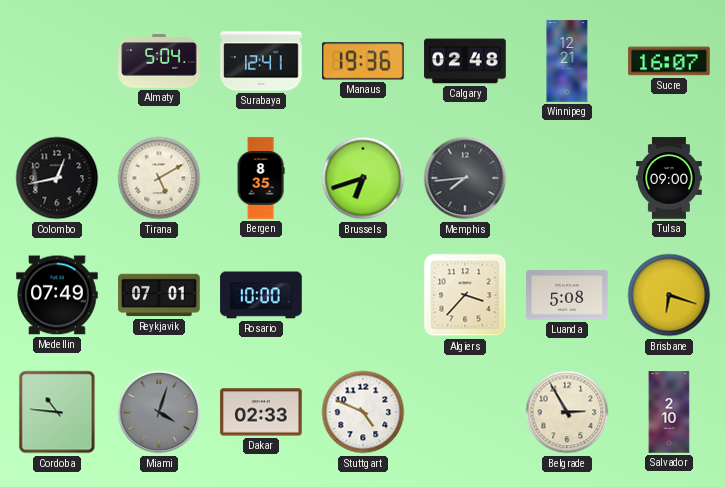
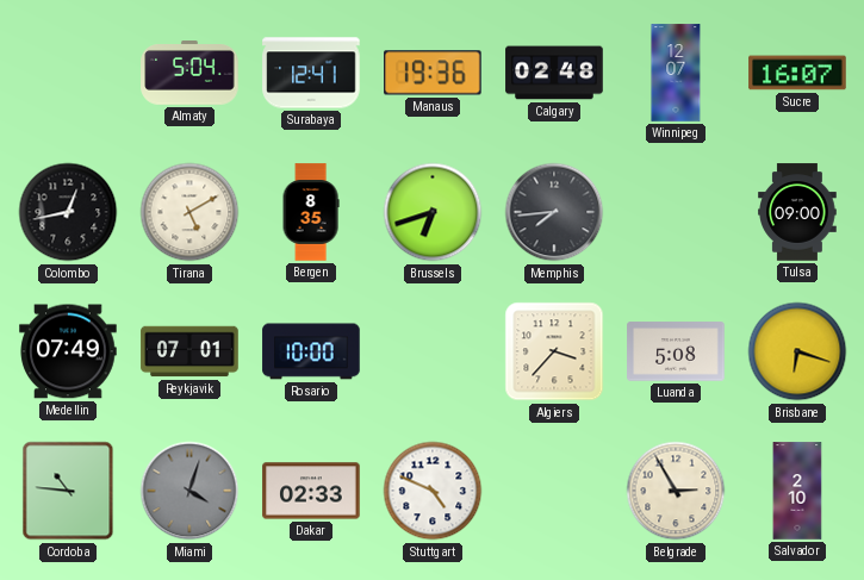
Winnipeg: 12:21 -> 12:07 (676, 73)
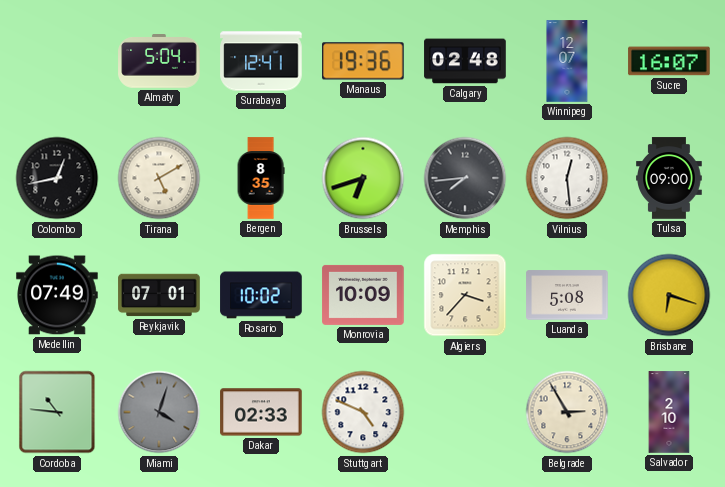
Vilnius: none -> 12:29 (567, 178)
Rosario: 10:00 -> 10:02 (261, 295)
Monrovia: none -> 10:09 (363, 295)
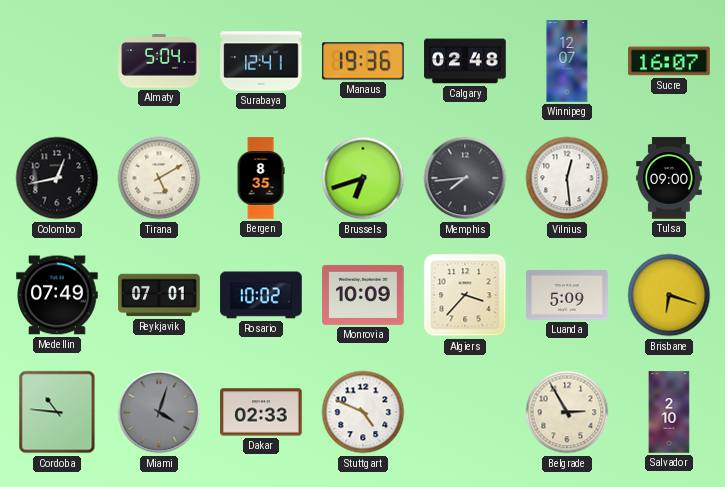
Luanda: 5:08 -> 5:09 (567, 295)
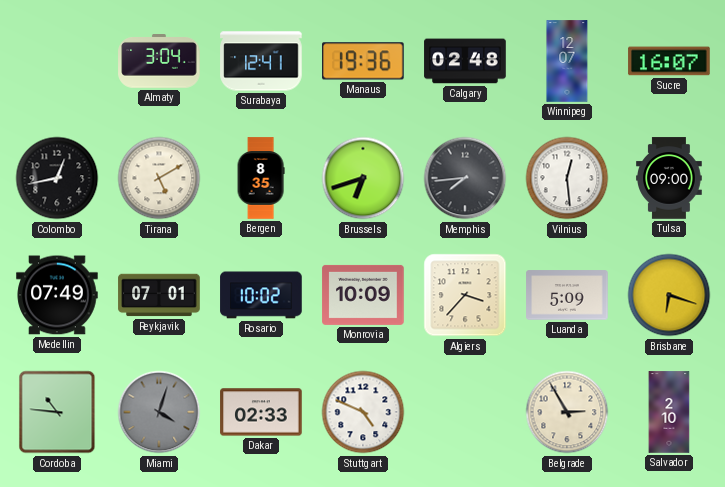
Almaty: 5:04 -> 3:04 (159, 62)
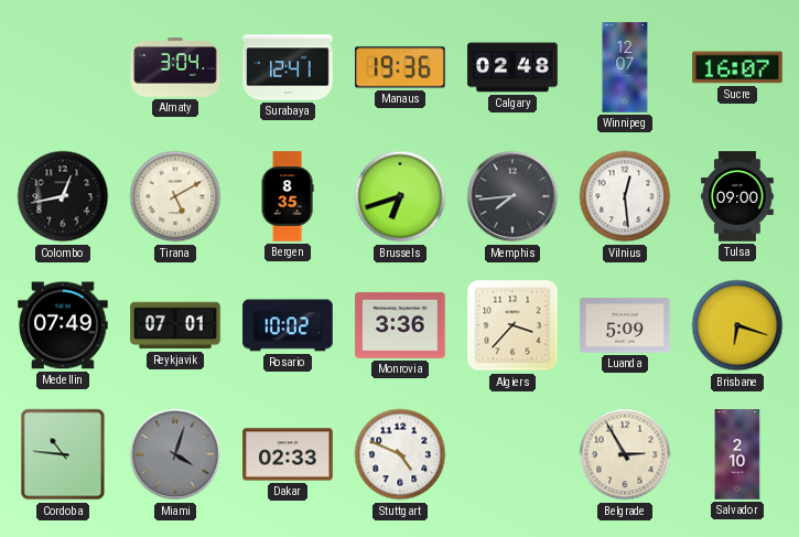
Monrovia: 10:09 -> 3:36 (400, 325)
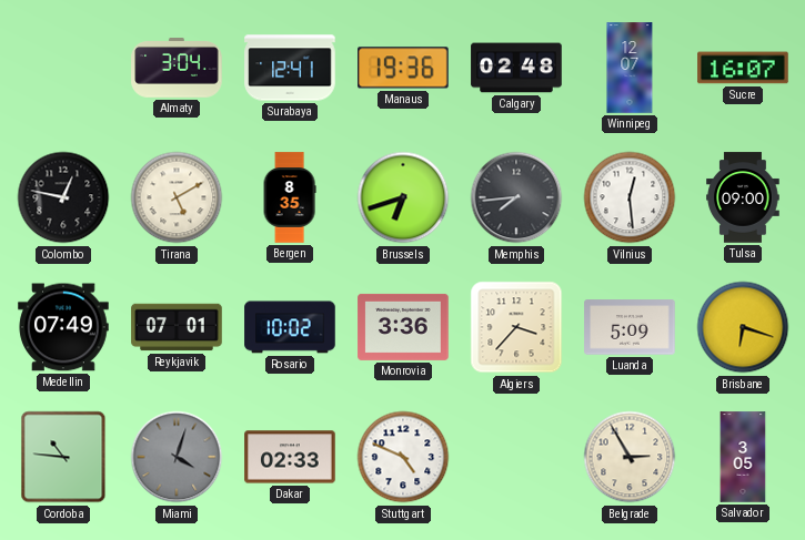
Colombo: 12:43 -> 12:47 (63, 197)
Salvador: 2:10 -> 3:05 (743, 457)
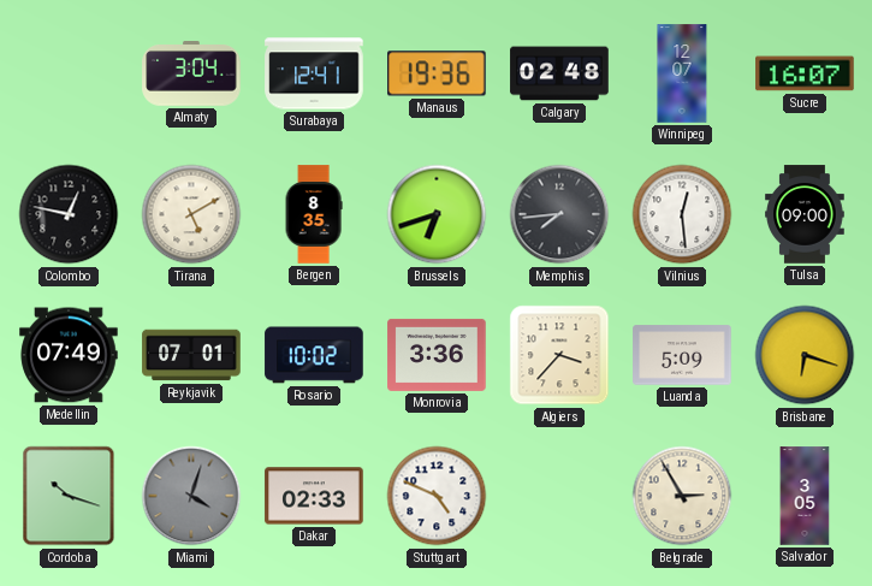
Cordoba: 10:46 -> 10:18 (69, 496)
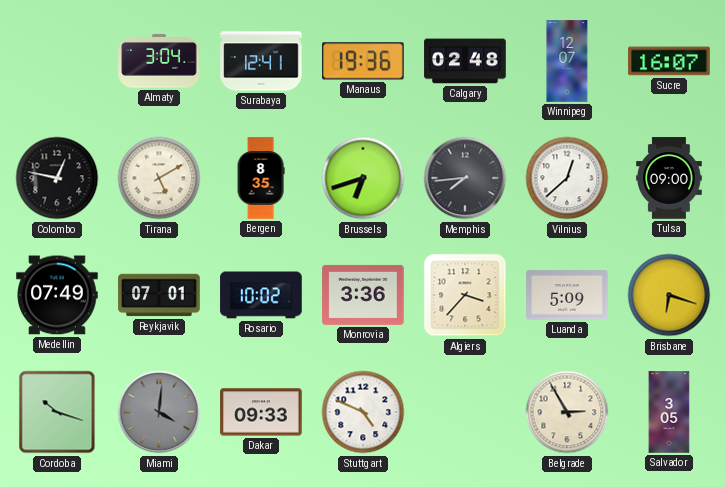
Vilnius: 12:29 -> 12:38 (567, 178)
Miami: 4:03 -> 4:01 (159, 412)
Dakar: 02:33 -> 09:33 (261, 412)
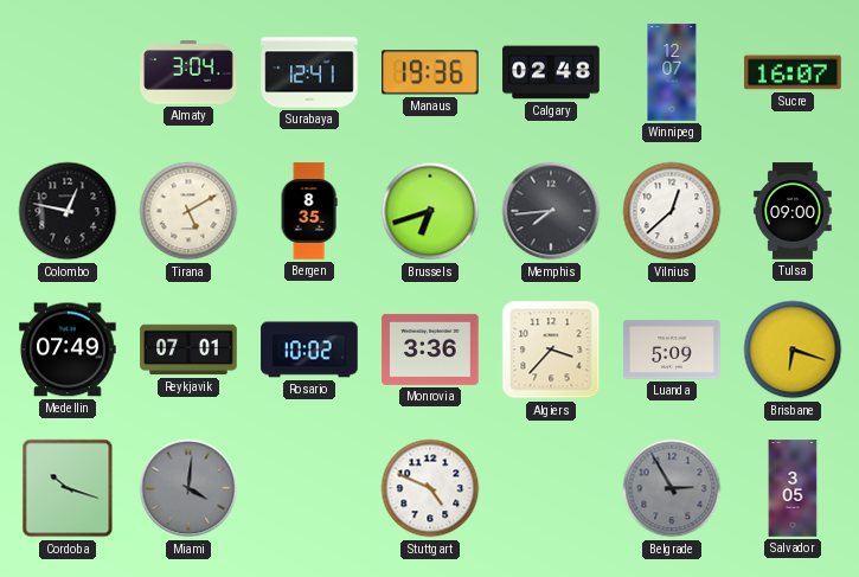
Dakar: 09:33 -> none (261, 412)
Belgrade dial: cream -> grey (672, 488)
